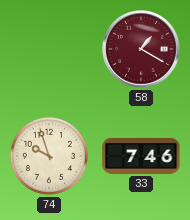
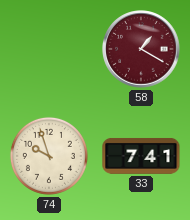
33: 7:46 -> 7:41 (141, 156)
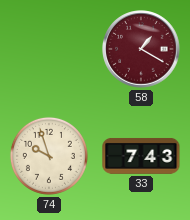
33: 7:41 -> 7:43 (141, 156)
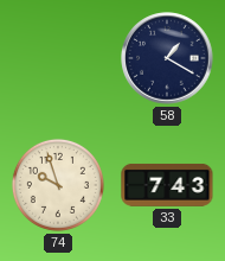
58 dial: burgundy -> navy (167, 58)
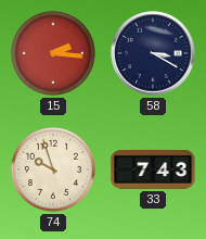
15: none -> 2:16 (53, 53)
58: 1:20 -> 3:20 (153, 53)
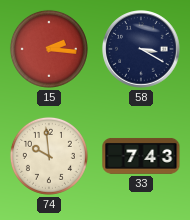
74: 9:57 -> 9:59 (49, 156)
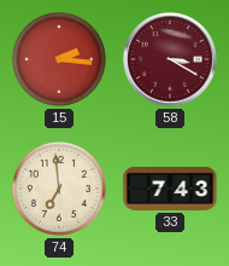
58 dial: navy -> burgundy (170, 59)
74: 9:59 -> 6:59 (59, 189)
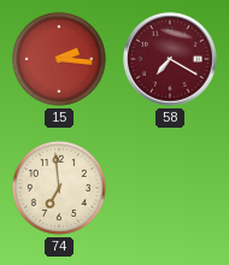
58: 3:20 -> 7:20 (170, 59)
33: 7:43 -> none (170, 189)
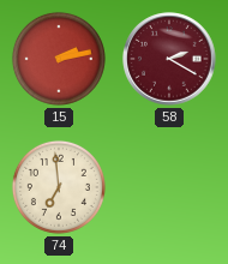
15: 2:16 -> 2:13 (59, 59)
58: 7:20 -> 2:20 (169, 59)
